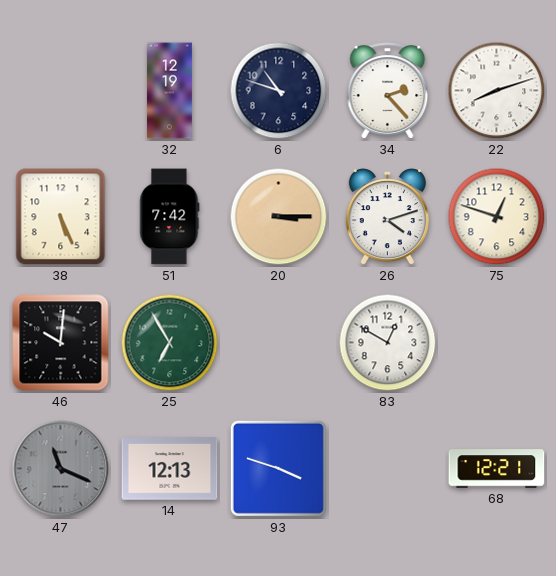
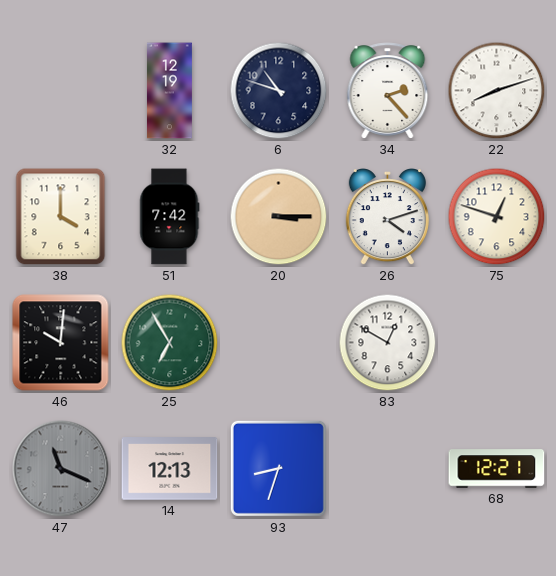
38: 5:26 -> 4:00 (61, 217)
93: 3:48 -> 8:33 (278, 468)
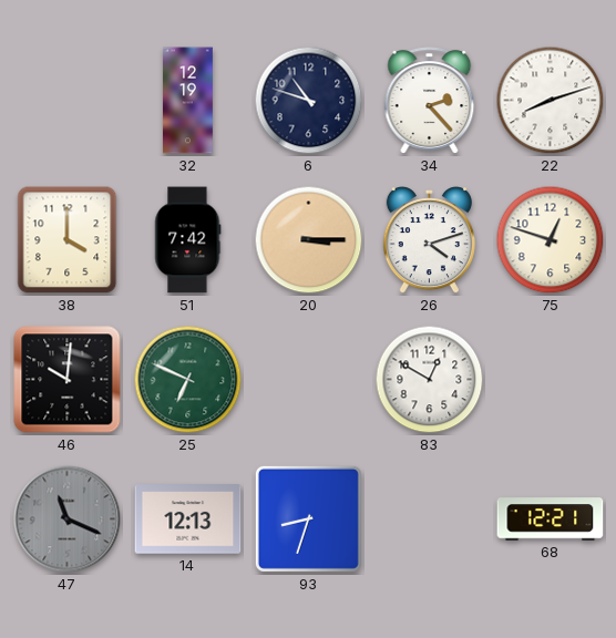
25: 6:55 -> 6:49 (188, 380)
